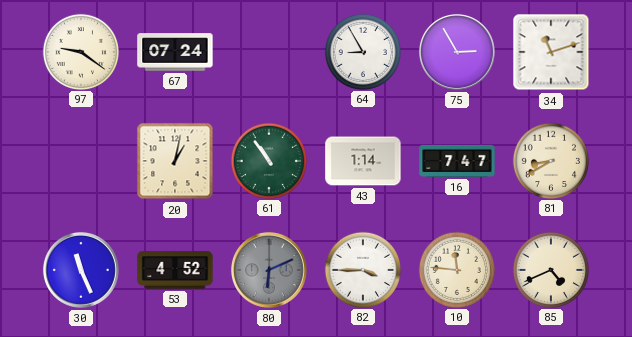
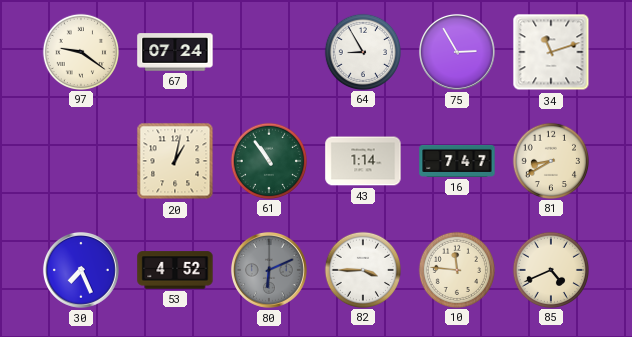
30: 11:26 -> 7:26 (81, 270)
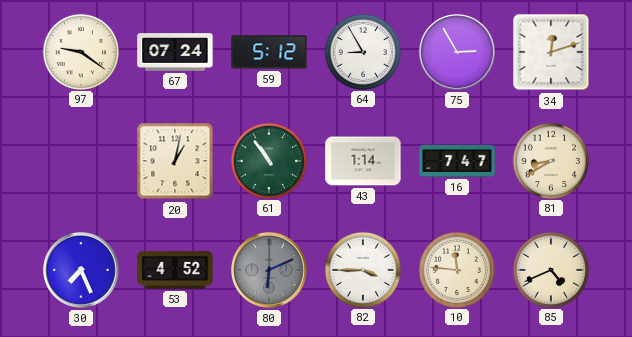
59: none -> 5:12 (269, 52)
34: 11:12 -> 12:12 (551, 52)
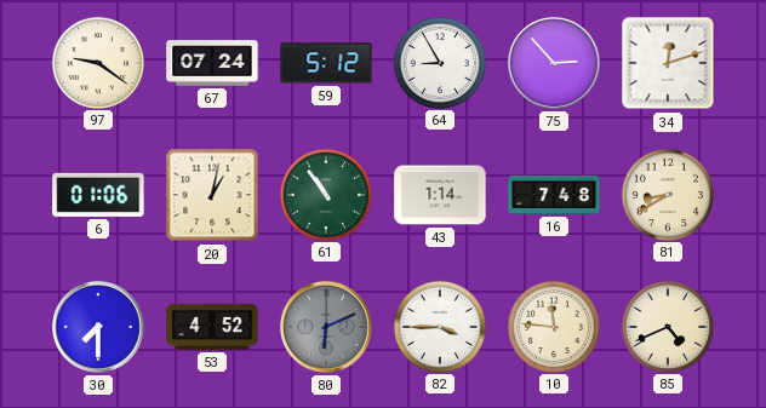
75: 2:55 -> 2:53 (554, 63)
6: none -> 01:06 (98, 195)
16: 7:47 -> 7:48 (554, 195)
30: 7:26 -> 7:30 (98, 327)
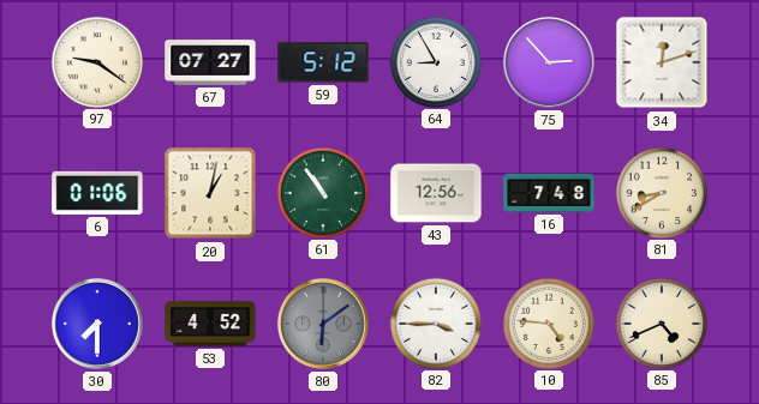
67: 07:24 -> 07:27 (210, 62)
43: 1:14 -> 12:56 (436, 193)
80: 6:11 -> 6:09 (323, 324)
10: 11:46 -> 4:46 (548, 322)
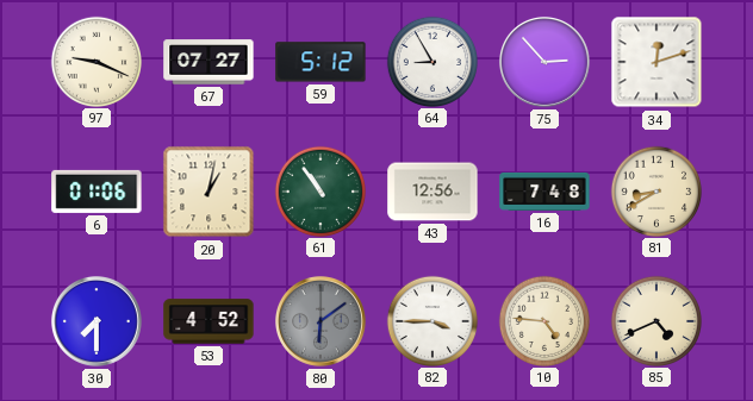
97: 9:21 -> 9:19 (95, 61)
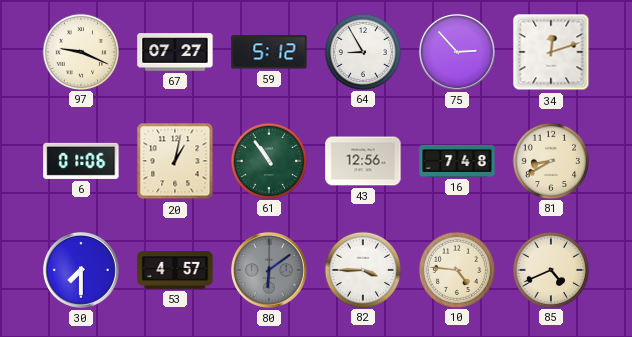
53: 4:52 -> 4:57 (175, 270)
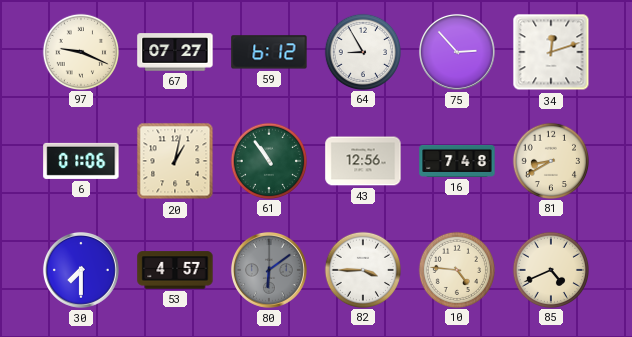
59: 5:12 -> 6:12 (269, 52)
